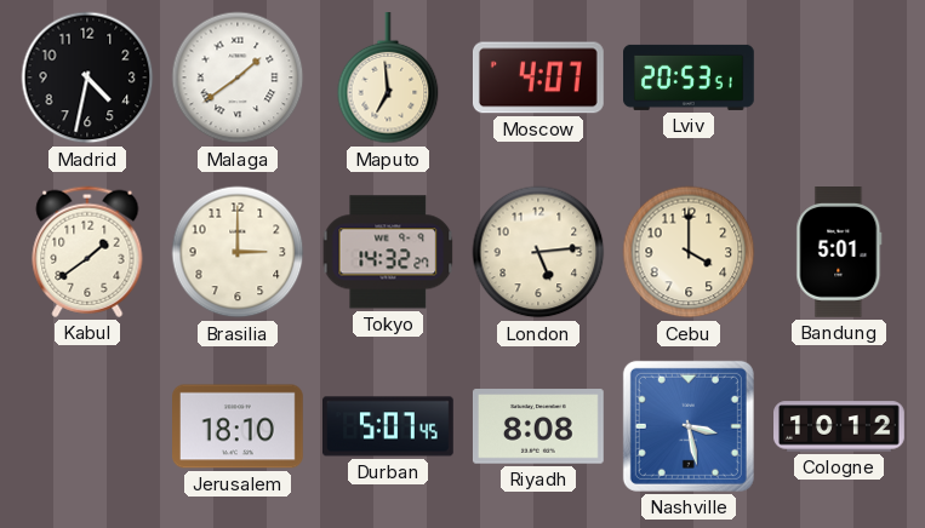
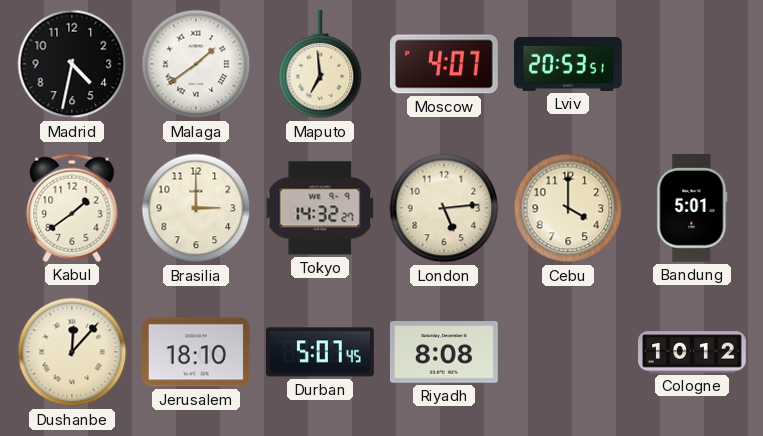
Dushanbe: none -> 12:07 (72, 352)
Nashville: 3:28 -> none (689, 426)
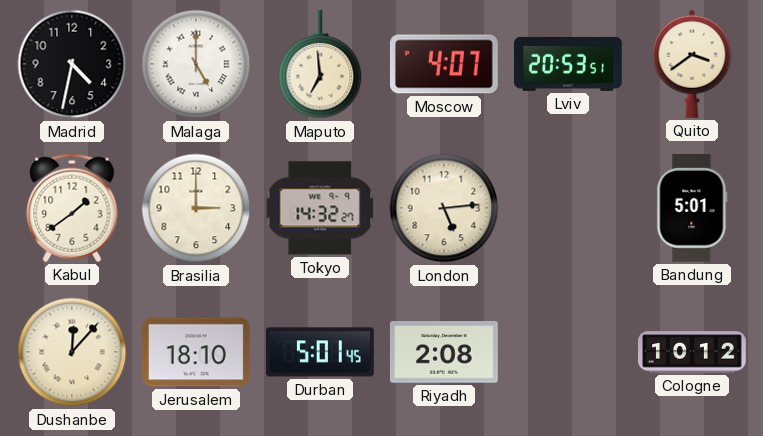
Malaga: 1:39 -> 5:00 (196, 64)
Quito: none -> 3:39 (692, 64)
Cebu: 4:00 -> none (568, 208)
Durban: 5:07 -> 5:01 (321, 352)
Riyadh: 8:08 -> 2:08 (444, 352)
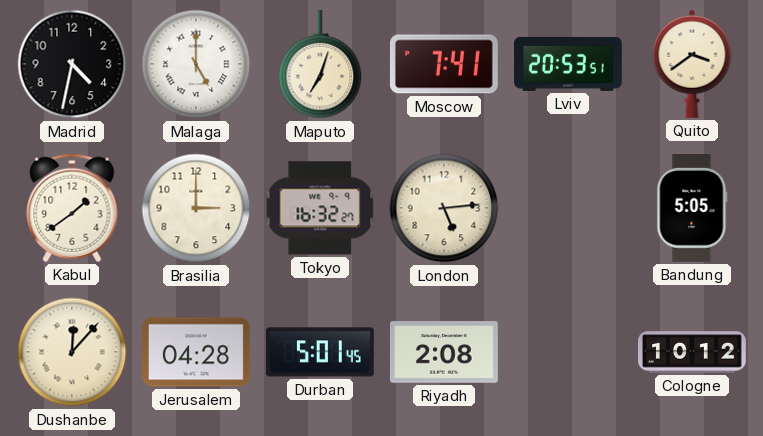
Maputo: 6:59 -> 7:03 (320, 65)
Moscow: 4:07 -> 7:41 (444, 64)
Tokyo: 14:32 -> 16:32 (320, 208)
Bandung: 5:01 -> 5:05 (692, 209)
Jerusalem: 18:10 -> 04:28 (197, 352)
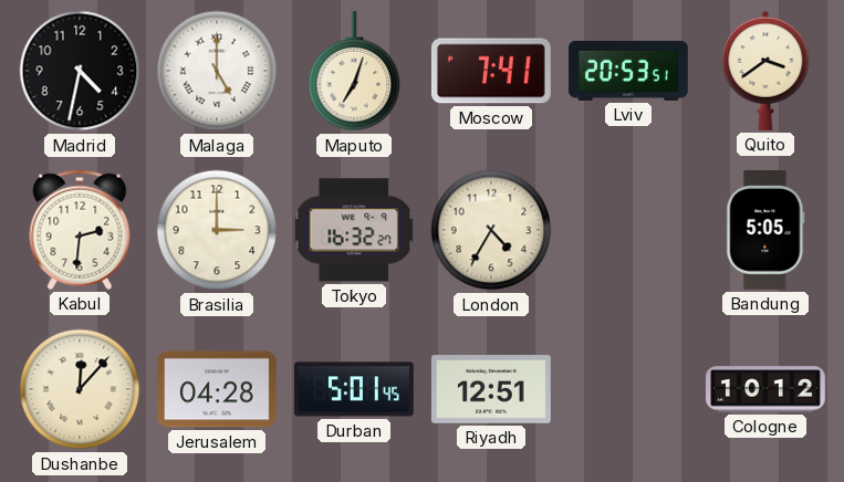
Kabul: 1:39 -> 2:31 (80, 230)
London: 5:14 -> 4:35 (491, 230)
Riyadh: 2:08 -> 12:51 (491, 389)
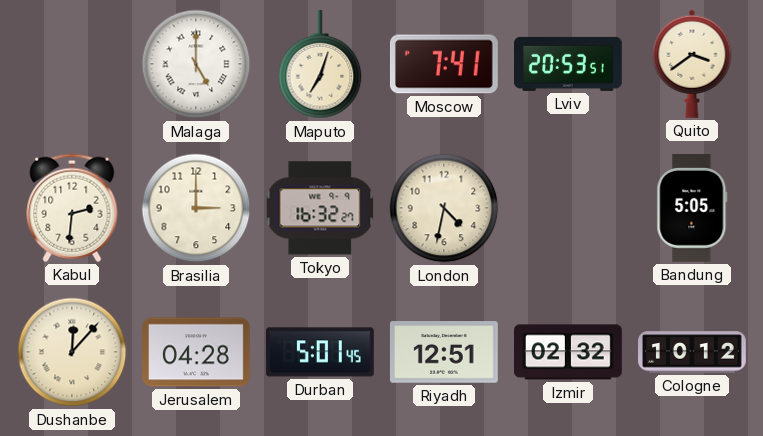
Madrid: 4:32 -> none (80, 71)
London: 4:35 -> 4:32 (444, 208)
Izmir: none -> 02:32 (569, 352)
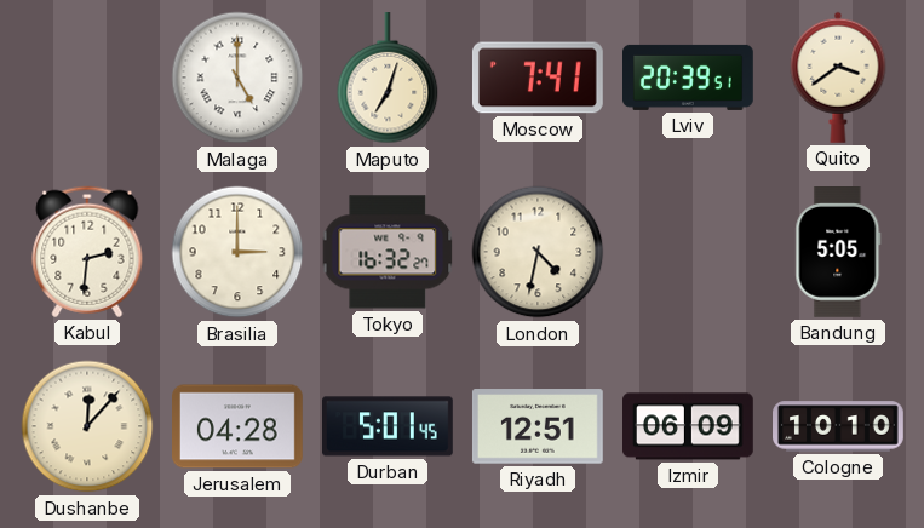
Lviv: 20:53 -> 20:39 (689, 78)
Izmir: 02:32 -> 06:09 (689, 426)
Cologne: 10:12 -> 10:10 (838, 426)
